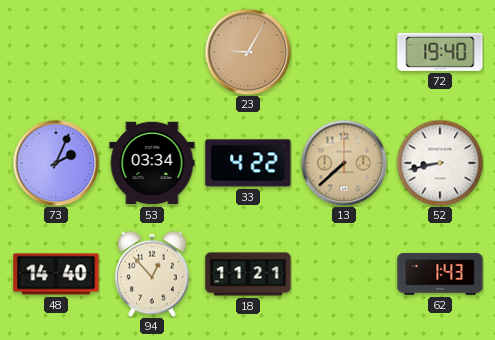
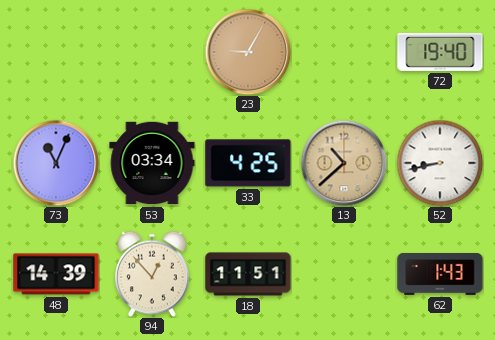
73: 2:04 -> 11:04 (56, 163)
33: 4:22 -> 4:25 (248, 163)
13: 7:38 -> 10:38 (344, 163)
48: 14:40 -> 14:39 (56, 274)
18: 11:21 -> 11:51 (248, 274)
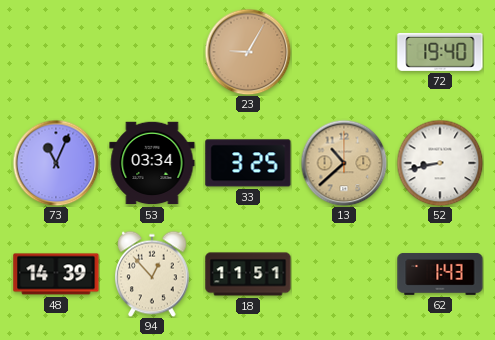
33: 4:25 -> 3:25 (248, 163)
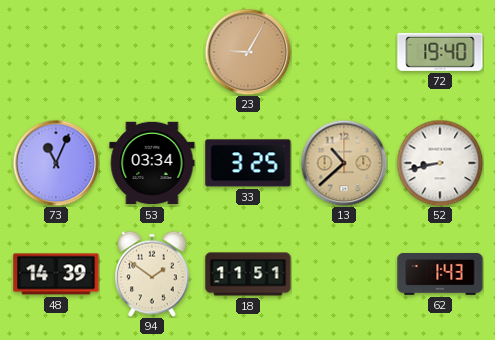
94: 12:53 -> 1:51 (153, 274)
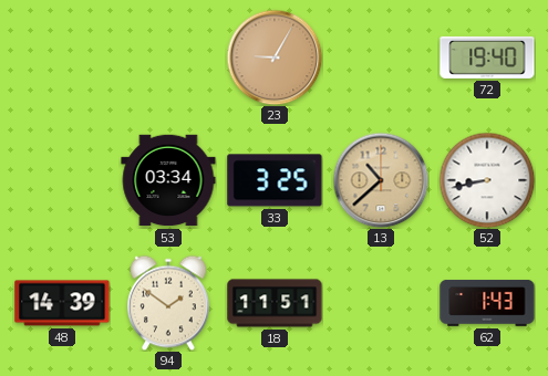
73: 11:04 -> none (56, 163)
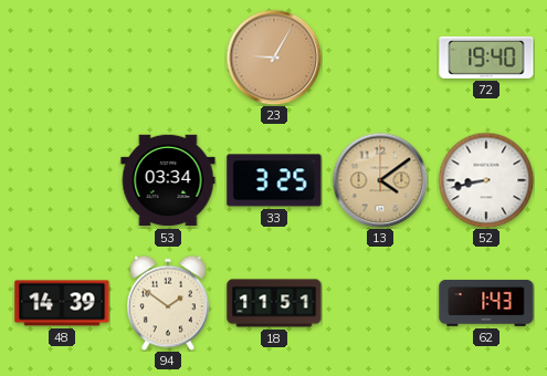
13: 10:38 -> 4:09 (380, 180)
